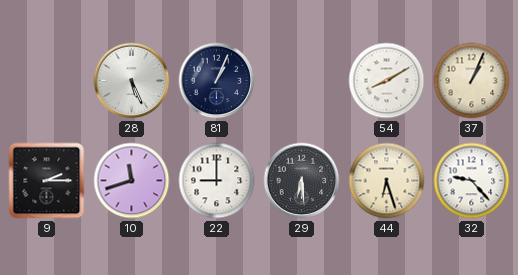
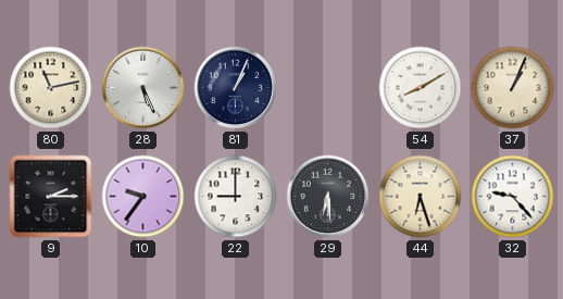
80: none -> 11:13 (51, 88)
10: 11:42 -> 9:36 (143, 197)
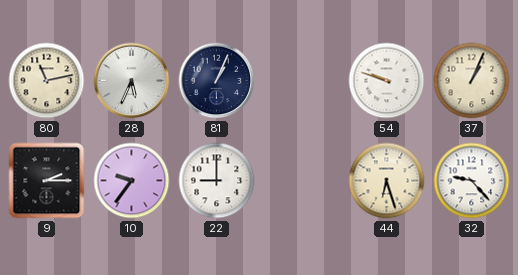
28: 5:26 -> 5:34 (132, 81)
54: 8:10 -> 9:48 (387, 81)
29: 6:29 -> none (328, 197)
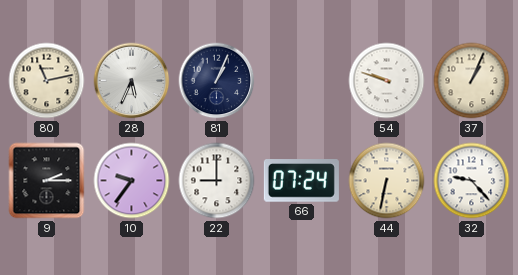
66: none -> 07:24 (301, 181)
44: 6:27 -> 6:32 (387, 181)
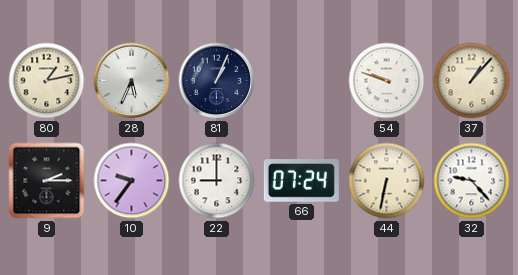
80: 11:13 -> 1:13 (47, 81)
37: 1:04 -> 1:07 (472, 81)
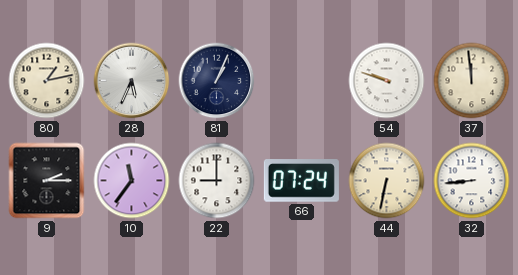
37: 1:07 -> 11:59 (472, 81)
10: 9:36 -> 11:36 (132, 181)
32: 9:23 -> 8:44 (472, 181)
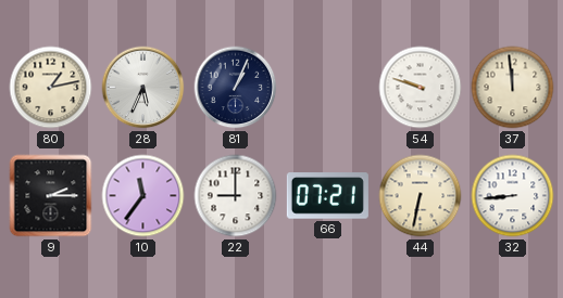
66: 07:24 -> 07:21 (327, 196)
